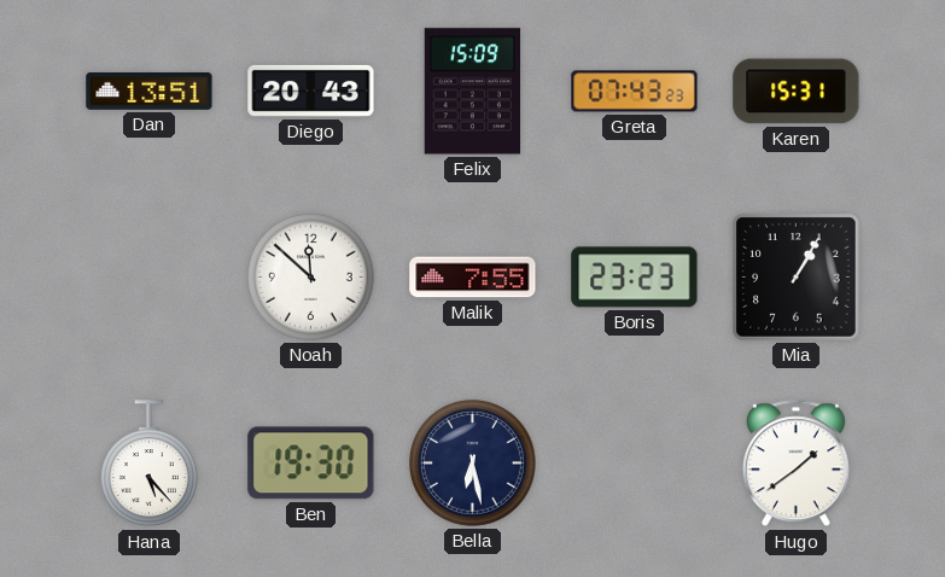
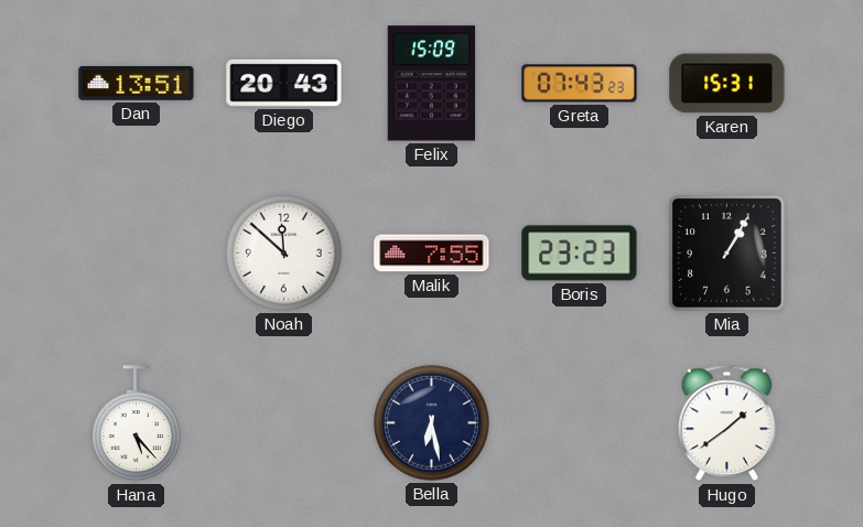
Ben: 19:30 -> none (311, 464)
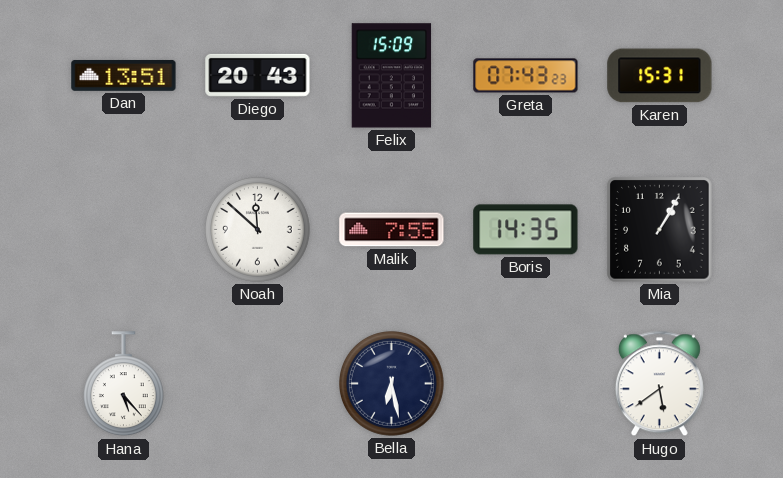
Boris: 23:23 -> 14:35 (526, 230)
Hugo: 1:39 -> 5:39 (659, 384)
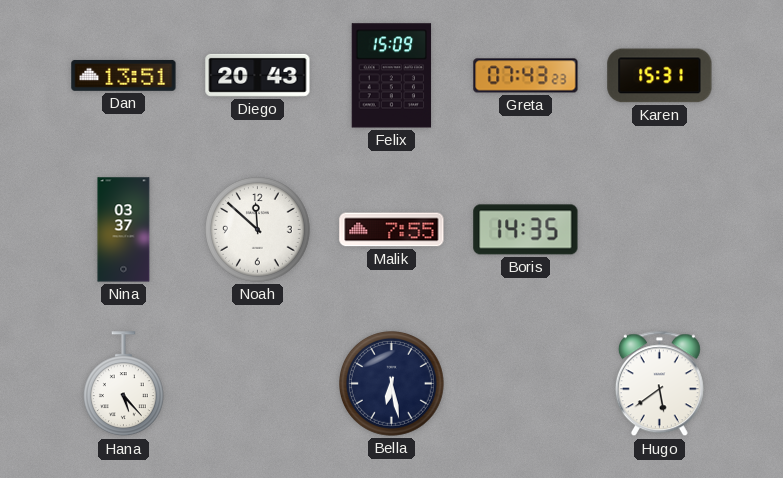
Nina: none -> 03:37 (124, 230)
Mia: 1:05 -> none (660, 230)
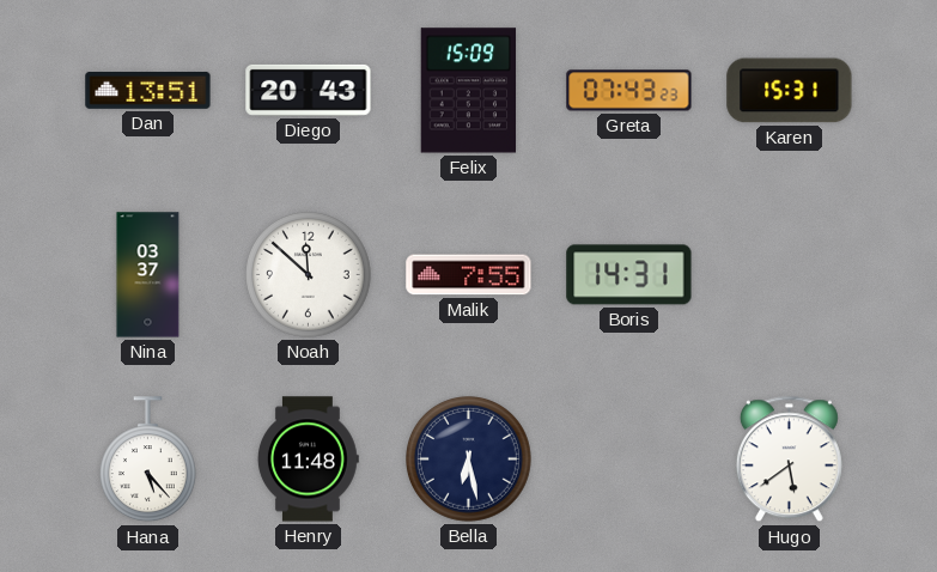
Boris: 14:35 -> 14:31 (629, 275)
Henry: none -> 11:48 (308, 460)
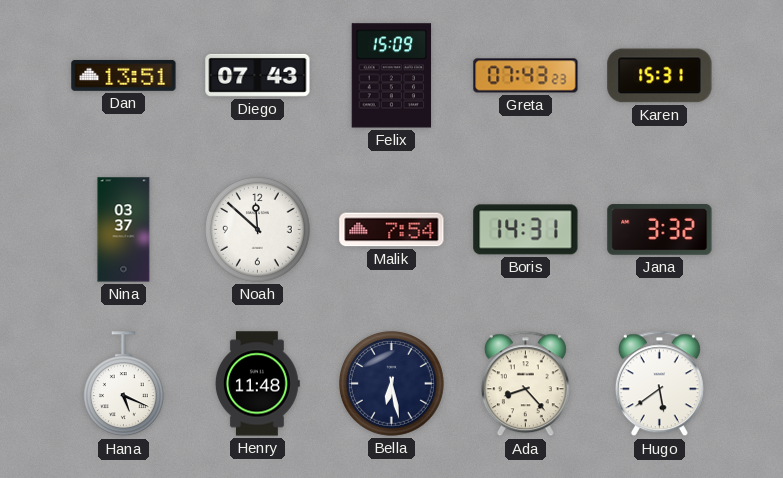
Diego: 20:43 -> 07:43 (258, 75)
Malik: 7:55 -> 7:54 (392, 230)
Jana: none -> 3:32 (660, 230)
Hana: 5:23 -> 5:19 (123, 384)
Ada: none -> 8:23 (525, 384)
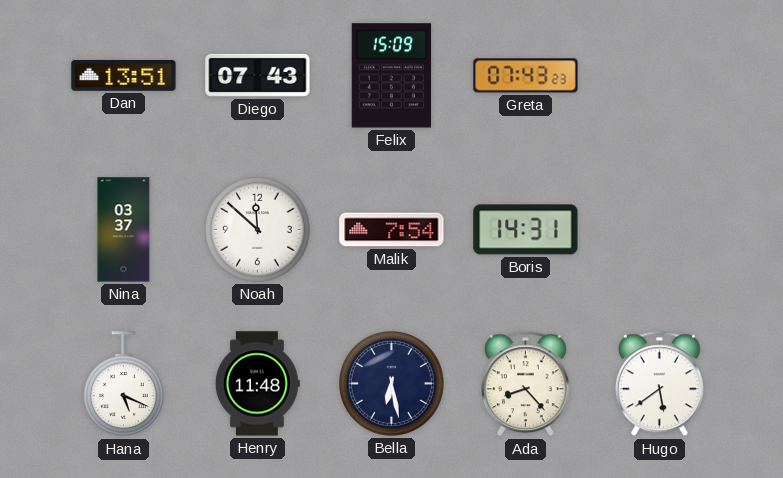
Karen: 15:31 -> none (660, 76)
Jana: 3:32 -> none (660, 230)
